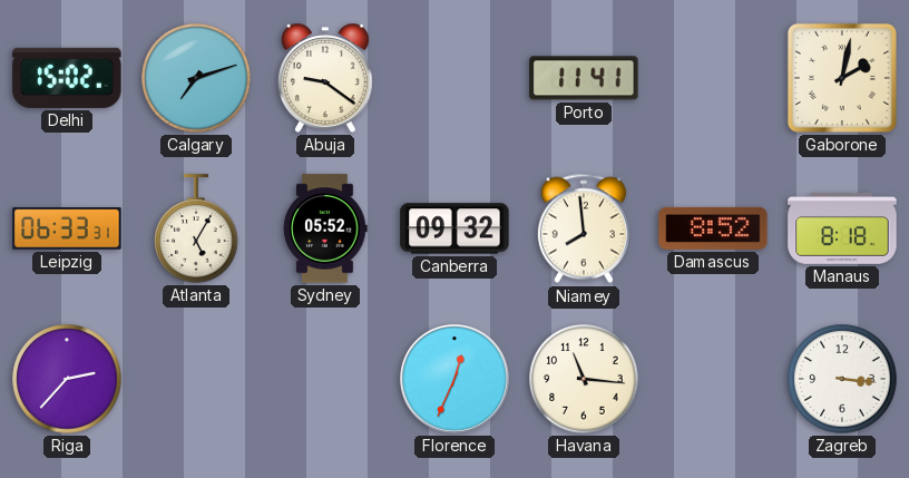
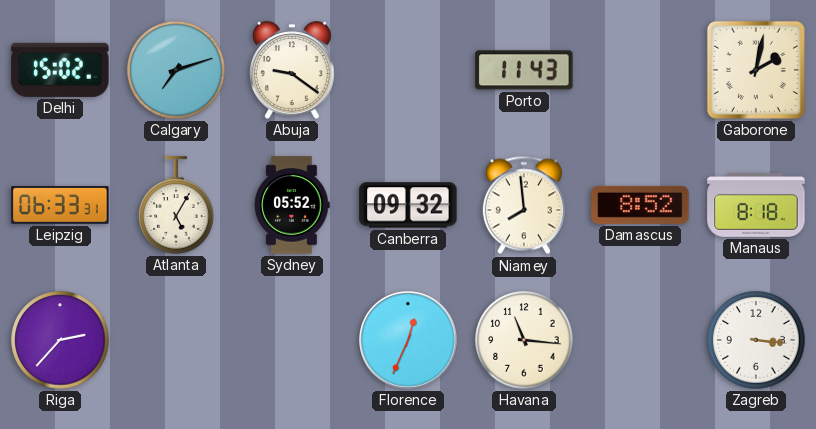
Porto: 11:41 -> 11:43 (524, 70)
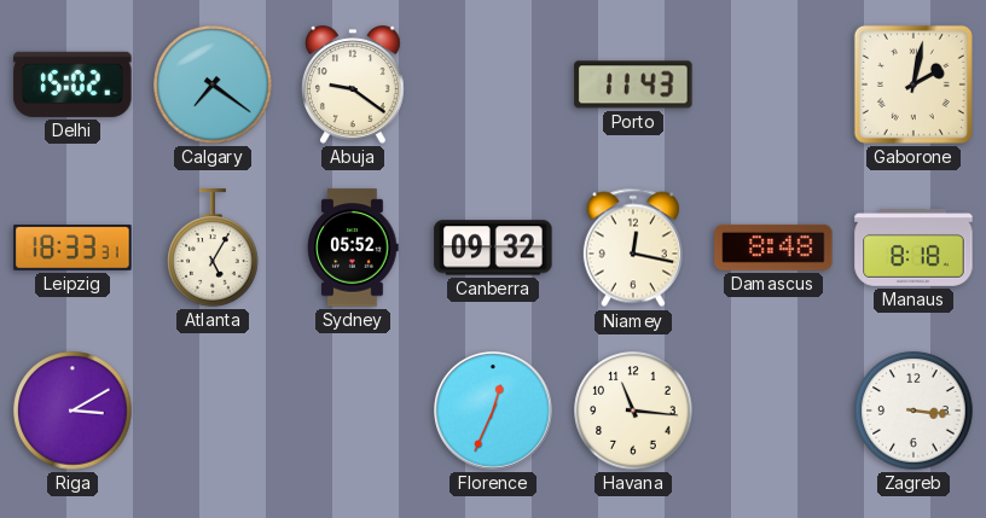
Calgary: 7:12 -> 7:21 (213, 85)
Leipzig: 06:33 -> 18:33 (72, 249)
Niamey: 7:59 -> 12:17 (633, 248)
Damascus: 8:52 -> 8:48 (773, 248)
Riga: 2:37 -> 3:10 (72, 411)
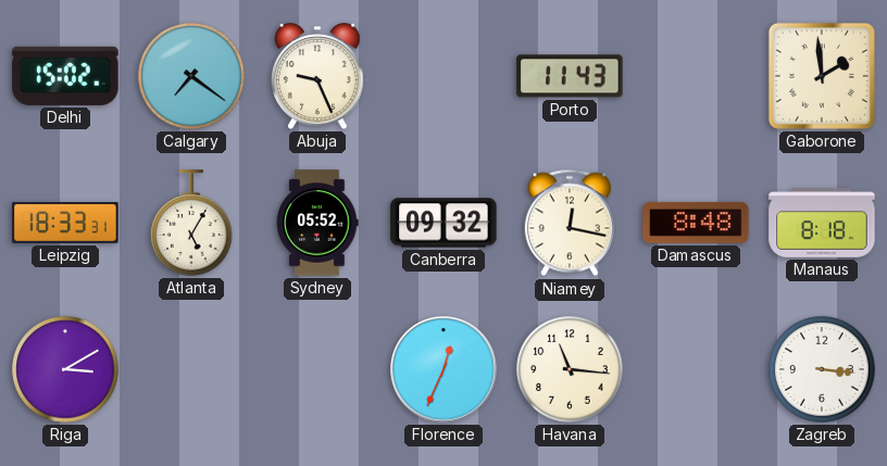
Abuja: 9:21 -> 9:26 (317, 76)
Gaborone: 2:02 -> 1:59 (822, 76)
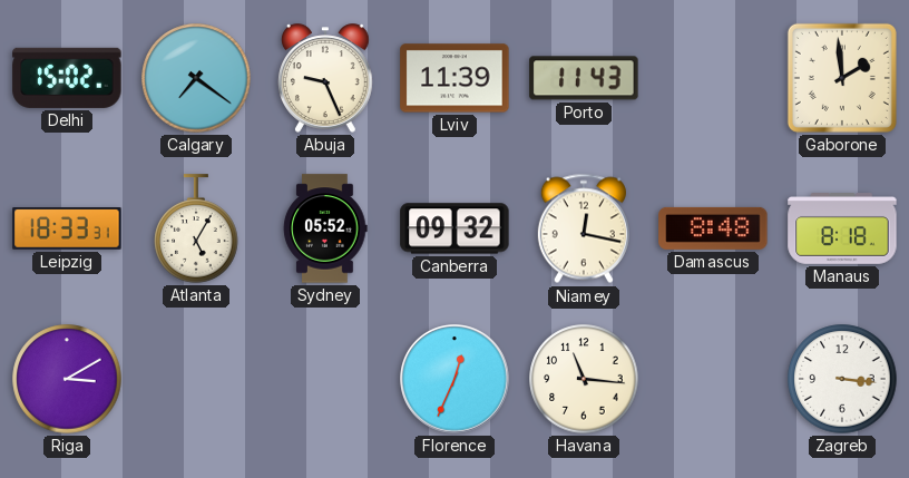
Lviv: none -> 11:39 (454, 78)
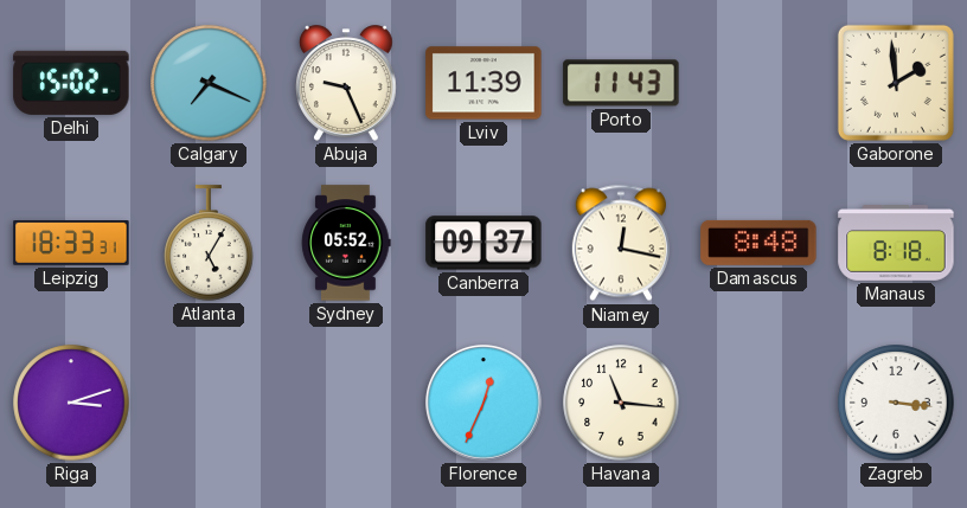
Calgary: 7:21 -> 7:19 (209, 83)
Canberra: 09:32 -> 09:37 (483, 243)
Riga: 3:10 -> 3:12 (71, 403)
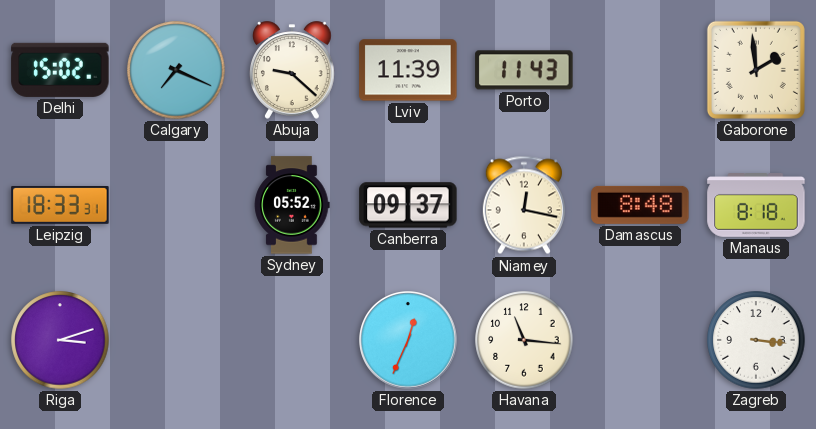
Abuja: 9:26 -> 9:22 (292, 70)
Atlanta: 5:05 -> none (209, 243)
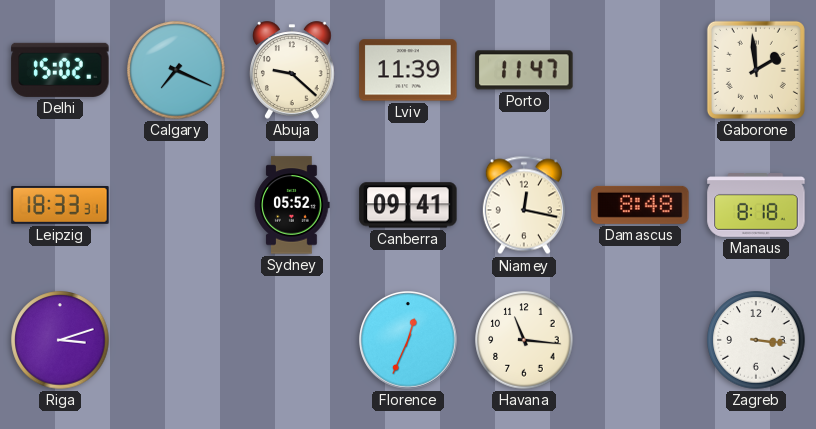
Porto: 11:43 -> 11:47 (524, 70)
Canberra: 09:37 -> 09:41 (408, 205)
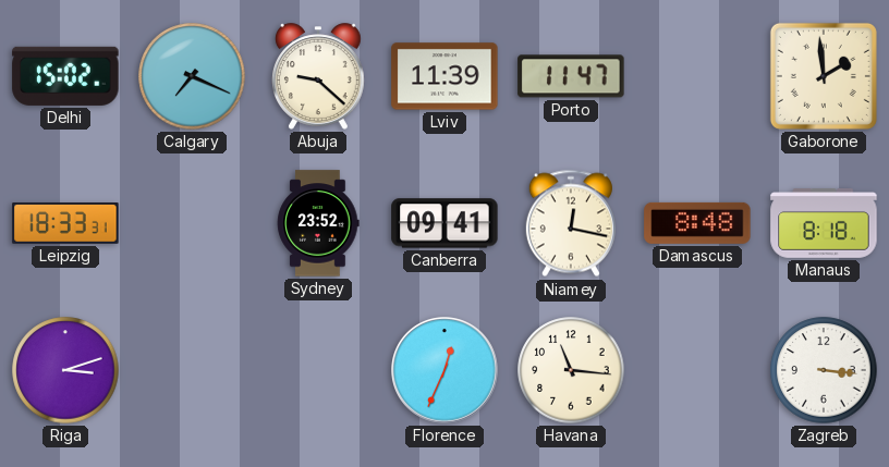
Sydney: 05:52 -> 23:52 (318, 223)
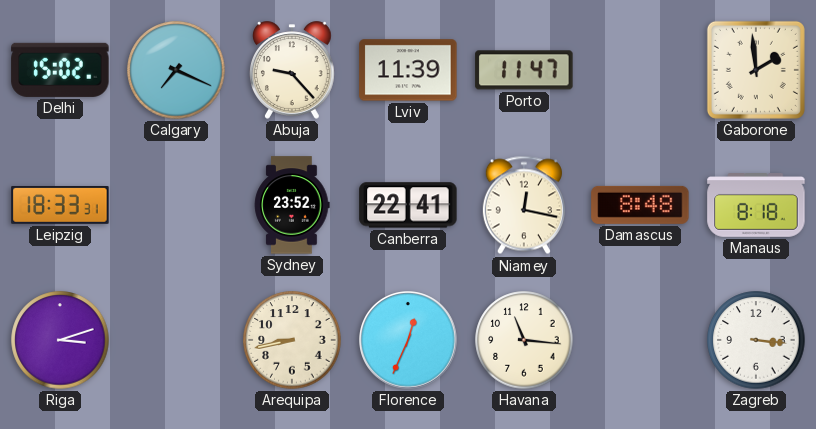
Abuja: 9:22 -> 9:23 (292, 70)
Canberra: 09:41 -> 22:41 (408, 205)
Arequipa: none -> 8:43 (292, 340)
